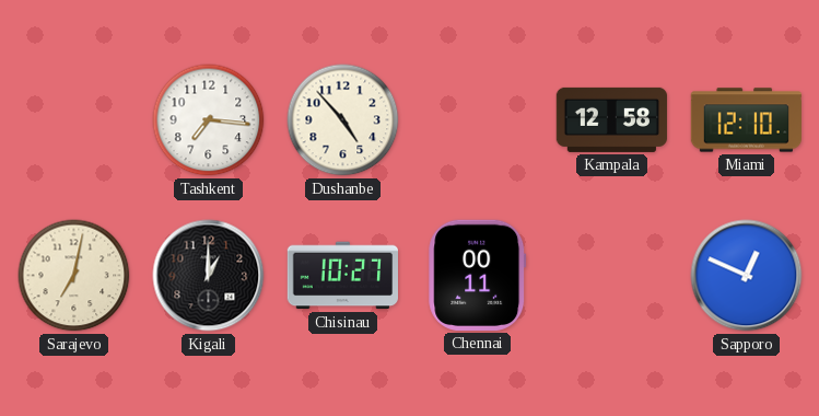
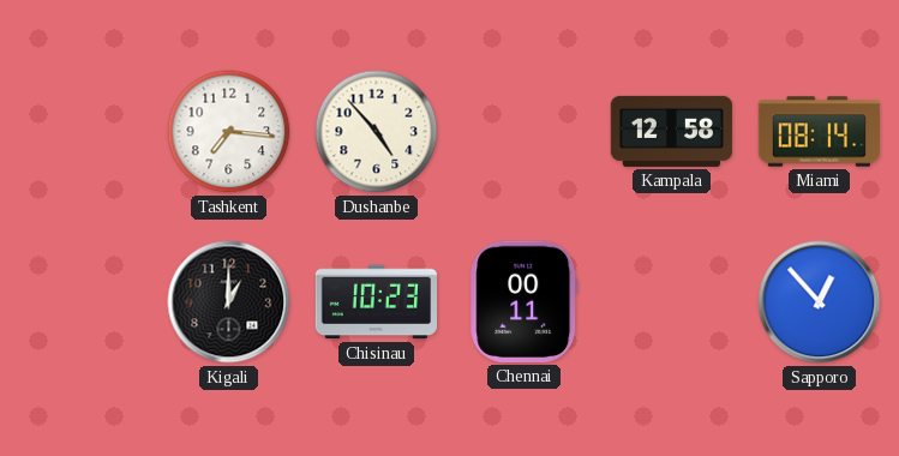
Miami: 12:10 -> 08:14 (819, 132)
Sarajevo: 7:02 -> none (74, 276)
Chisinau: 10:27 -> 10:23 (376, 302)
Sapporo: 12:49 -> 12:53 (820, 302)
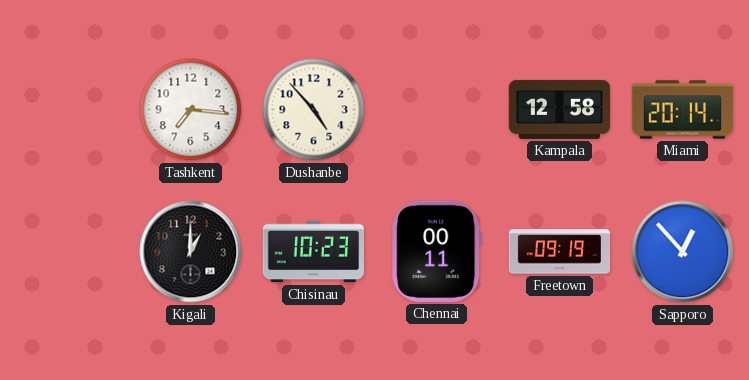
Miami: 08:14 -> 20:14 (682, 110)
Freetown: none -> 09:19 (560, 252)
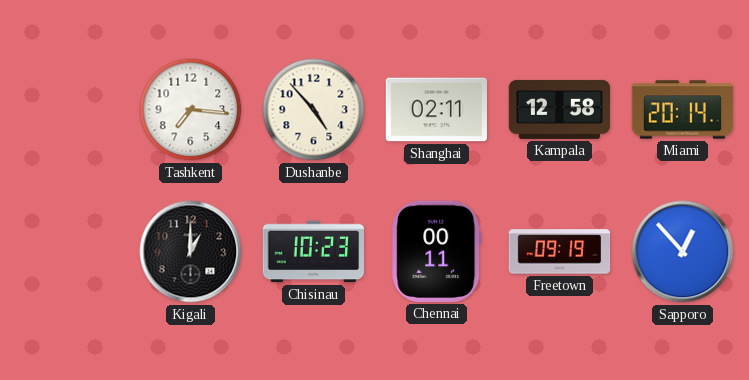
Shanghai: none -> 02:11 (436, 110)
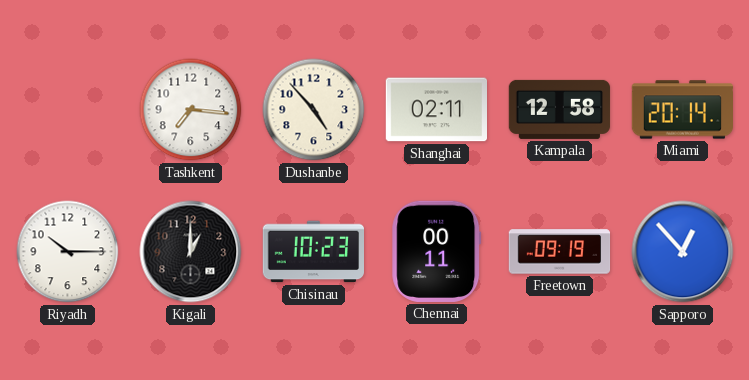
Riyadh: none -> 10:15 (68, 252)
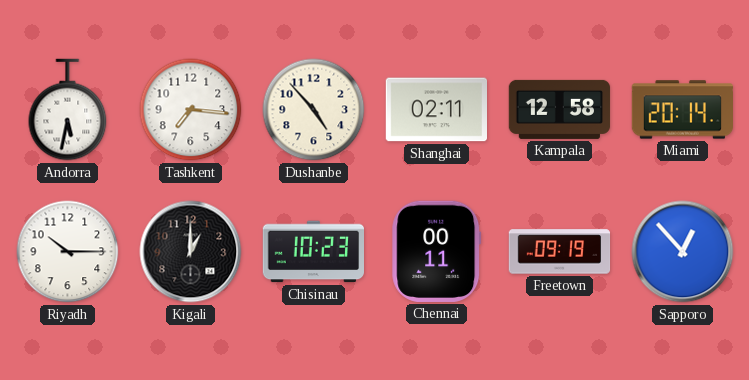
Andorra: none -> 5:32 (68, 110)
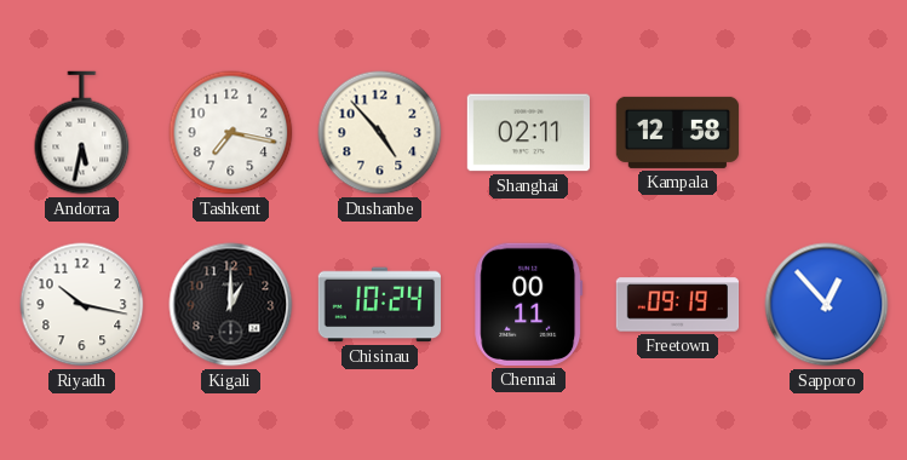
Tashkent: 7:16 -> 7:17 (231, 133)
Miami: 20:14 -> none (682, 110)
Riyadh: 10:15 -> 10:17 (82, 305)
Chisinau: 10:23 -> 10:24 (379, 305)
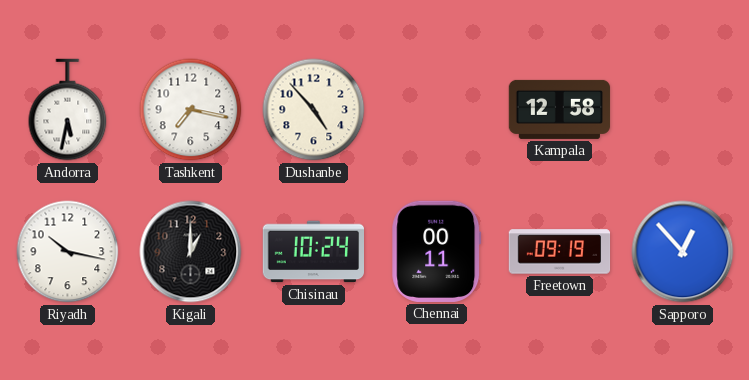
Shanghai: 02:11 -> none (528, 133)
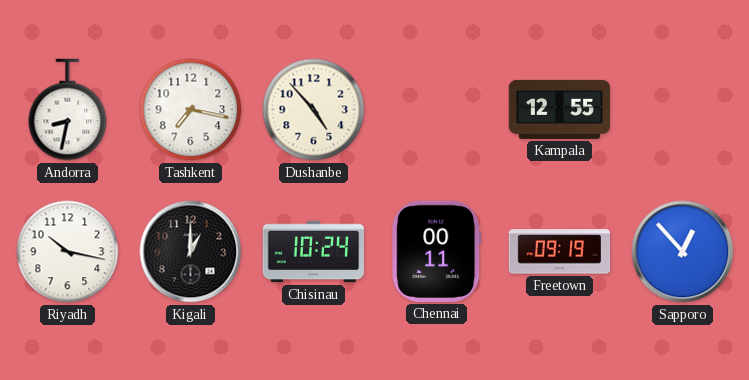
Andorra: 5:32 -> 8:32 (68, 110)
Kampala: 12:58 -> 12:55 (560, 109)
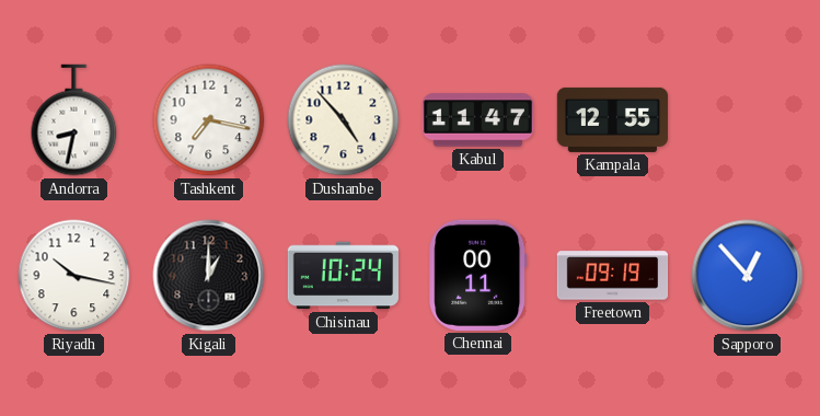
Kabul: none -> 11:47 (478, 120)
